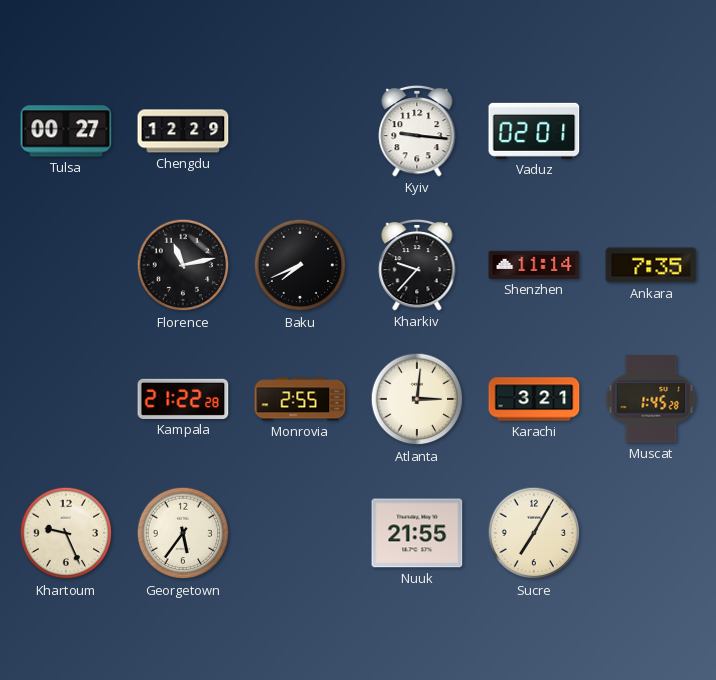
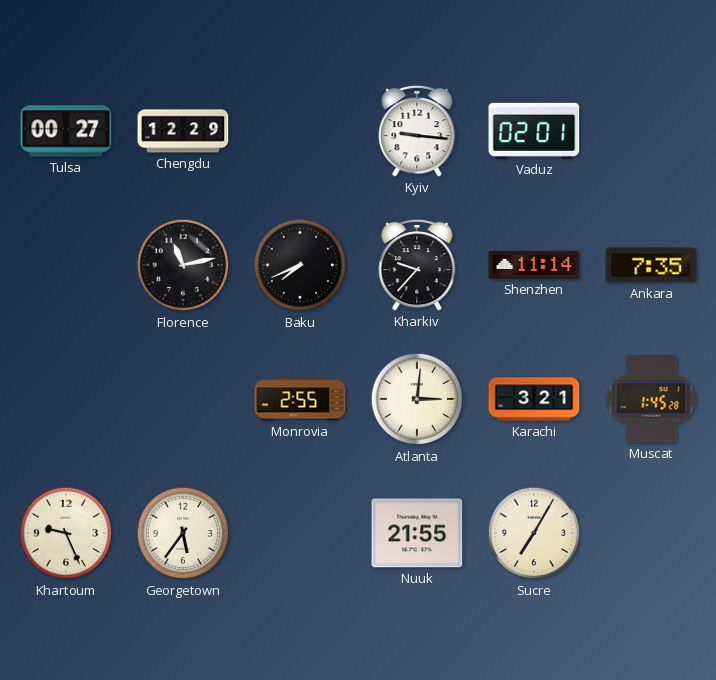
Kampala: 21:22 -> none (183, 399)
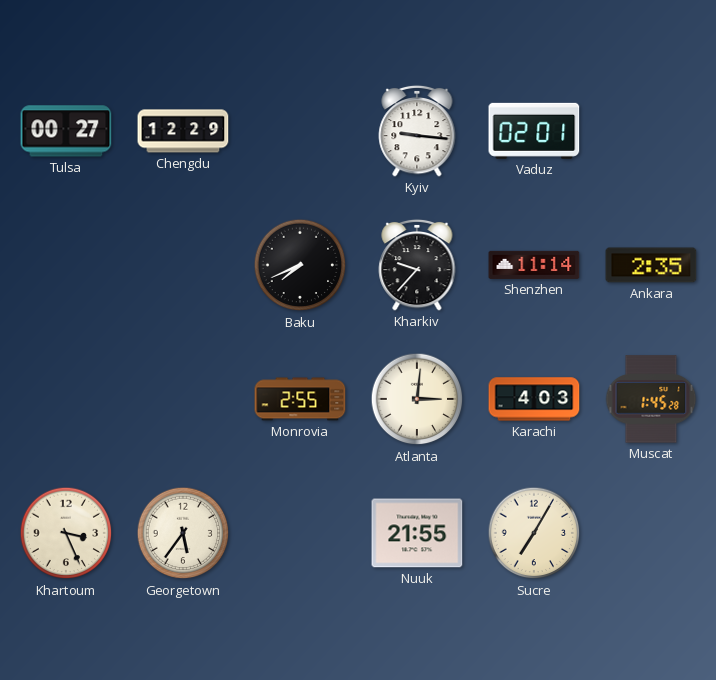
Florence: 11:13 -> none (183, 265)
Ankara: 7:35 -> 2:35 (651, 265)
Karachi: 3:21 -> 4:03 (534, 399)
Khartoum: 9:26 -> 3:26 (66, 533)
